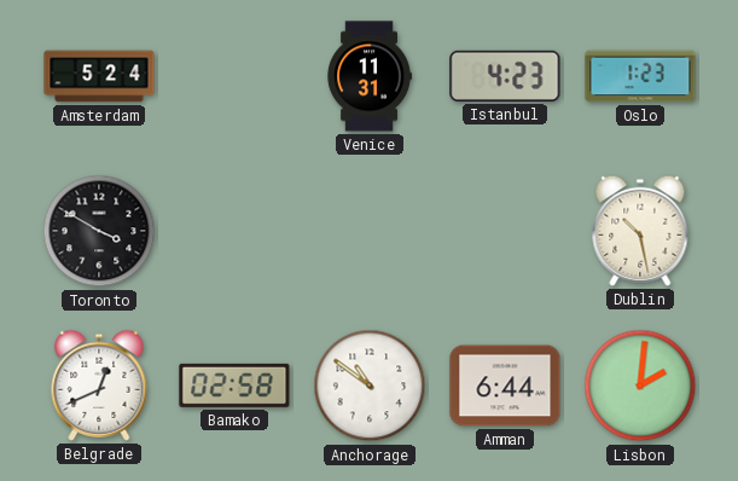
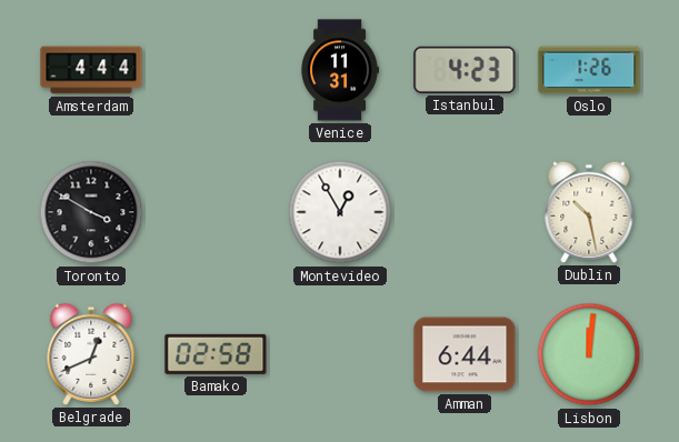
Amsterdam: 5:24 -> 4:44 (91, 70)
Oslo: 1:23 -> 1:26 (589, 70)
Montevideo: none -> 12:55 (340, 212)
Anchorage: 10:51 -> none (370, 386)
Lisbon: 2:01 -> 12:01 (589, 354)
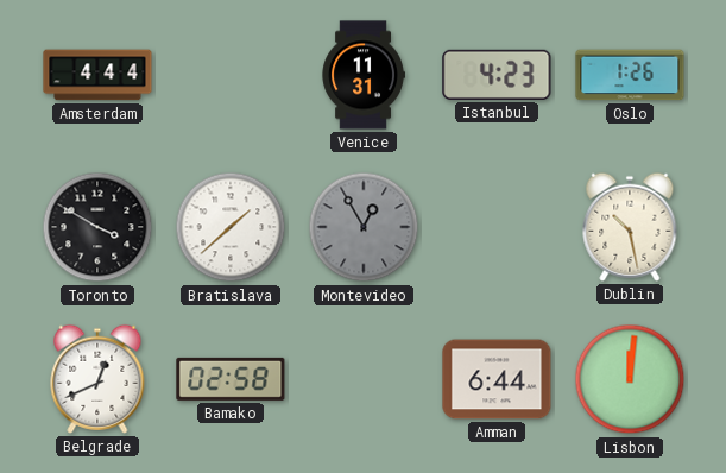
Bratislava: none -> 1:38 (231, 227)
Montevideo dial: white -> grey (364, 227)
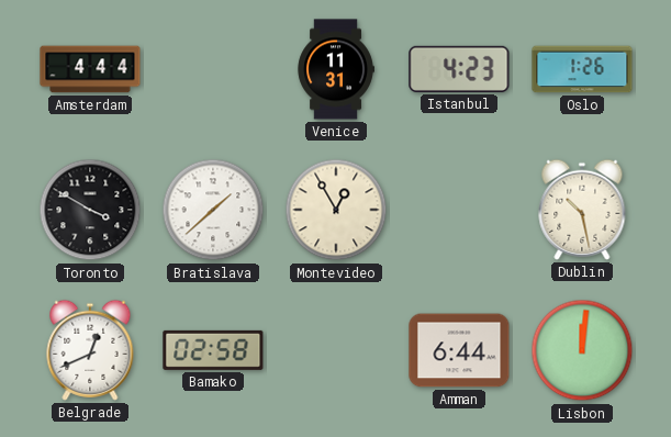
Montevideo dial: grey -> cream (336, 210)
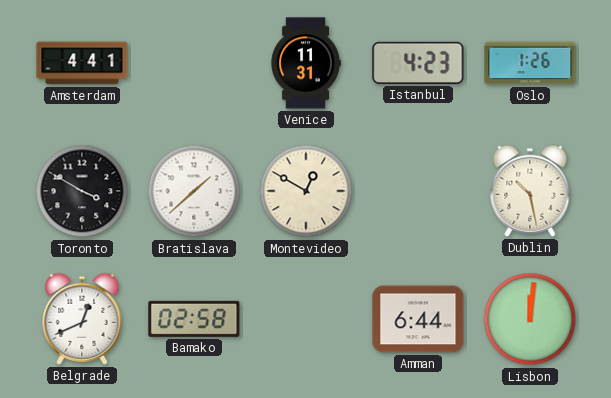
Amsterdam: 4:44 -> 4:41 (82, 63)
Montevideo: 12:55 -> 12:50 (306, 191)
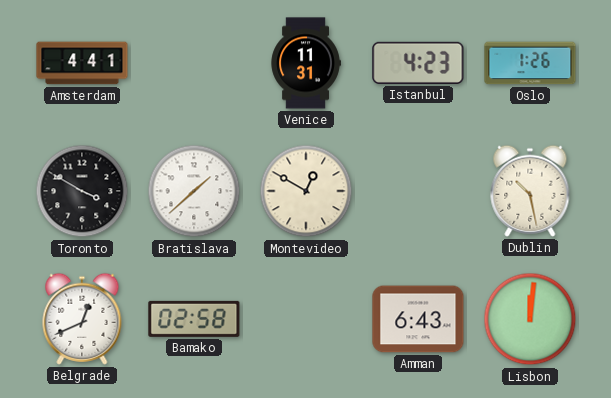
Amman: 6:44 -> 6:43 (418, 319)
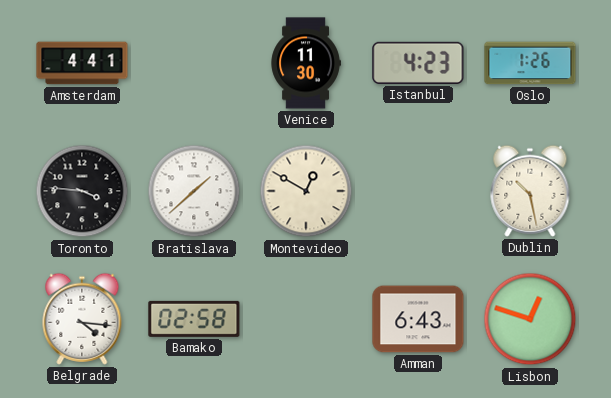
Venice: 11:31 -> 11:30 (306, 63)
Toronto: 3:50 -> 3:46 (82, 191)
Belgrade: 12:41 -> 4:16 (82, 319)
Lisbon: 12:01 -> 12:48 (530, 319)
